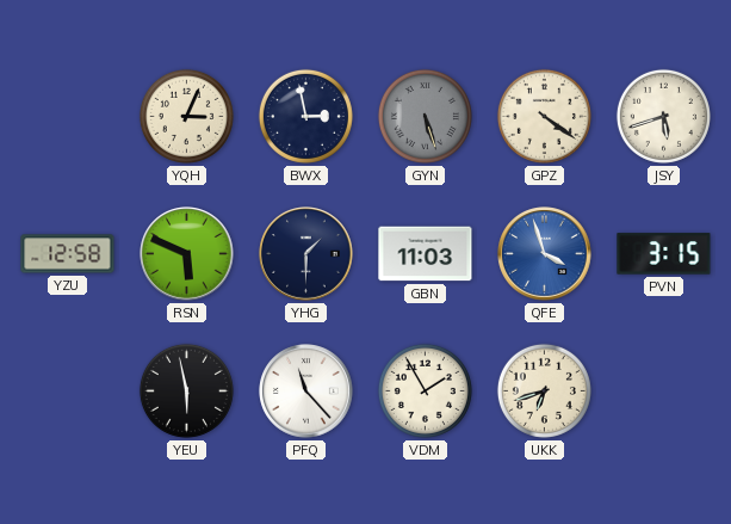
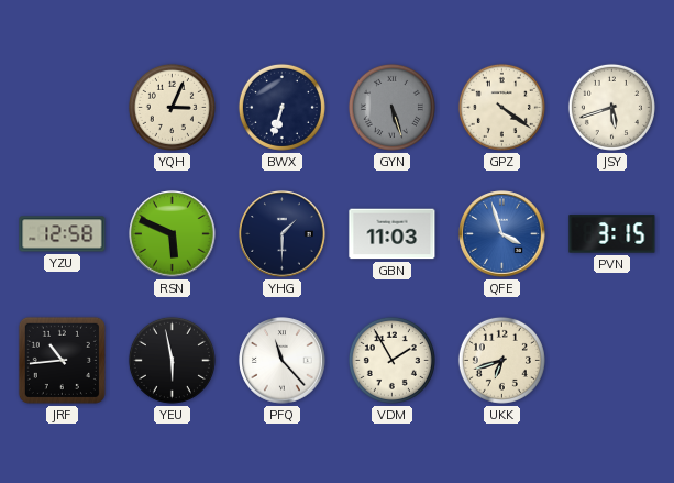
BWX: 2:58 -> 6:33 (281, 107)
JRF: none -> 10:44 (62, 360)
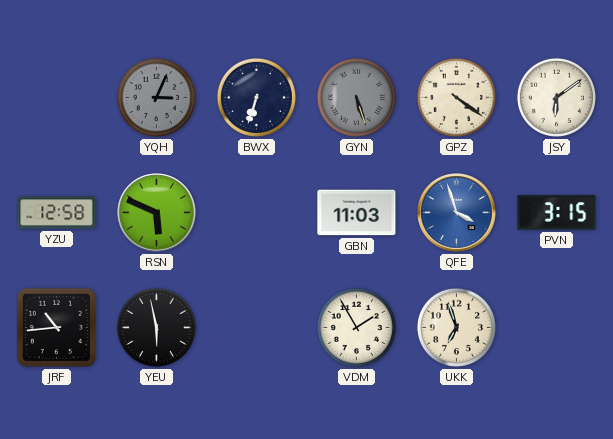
YQH dial: cream -> grey (156, 97)
JSY: 5:42 -> 6:09 (556, 97)
YHG: 1:30 -> none (283, 234)
PFQ: 11:23 -> none (283, 361)
UKK: 6:42 -> 6:57 (456, 327)
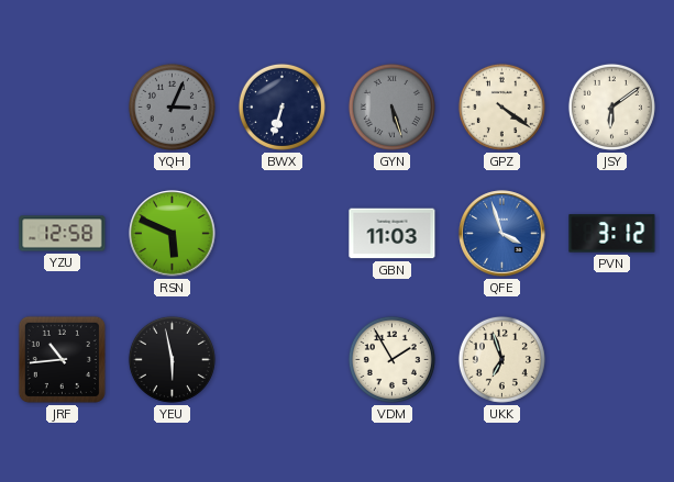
PVN: 3:15 -> 3:12 (612, 234)
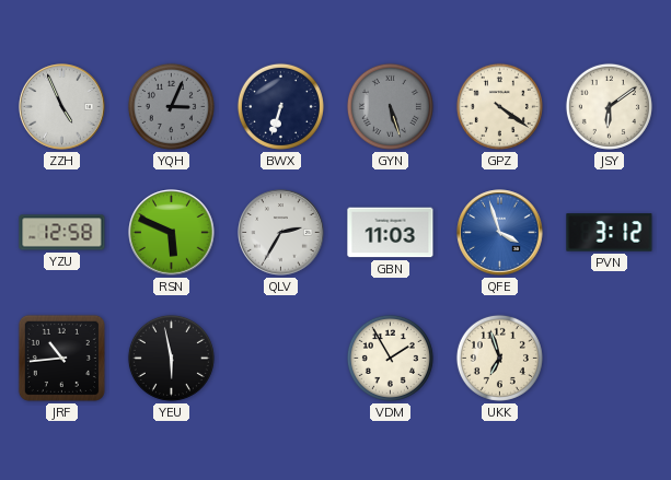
ZZH: none -> 4:56 (62, 107)
QLV: none -> 2:35 (281, 233)
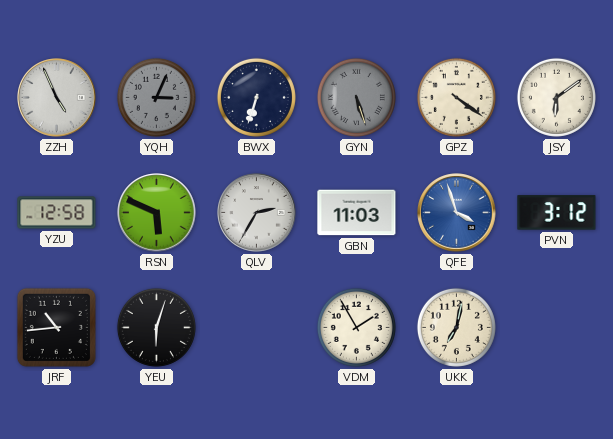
YEU: 5:58 -> 6:03 (156, 327)
UKK: 6:57 -> 7:02 (456, 327)
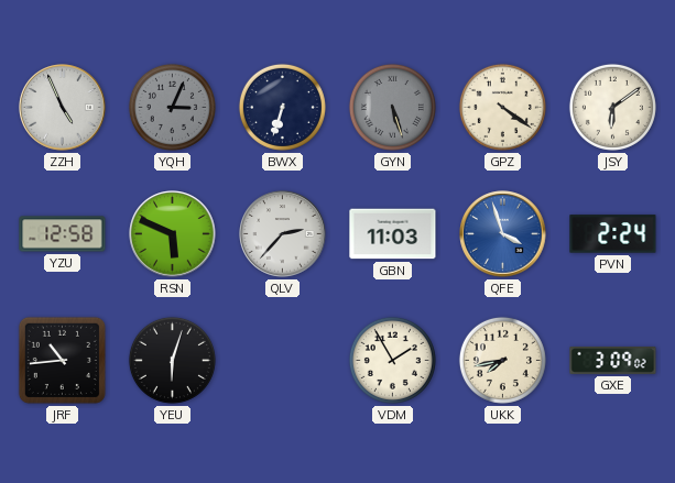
QLV: 2:35 -> 2:37 (283, 234)
PVN: 3:12 -> 2:24 (613, 234)
UKK: 7:02 -> 7:43 (502, 360)
GXE: none -> 3:09 (613, 360)
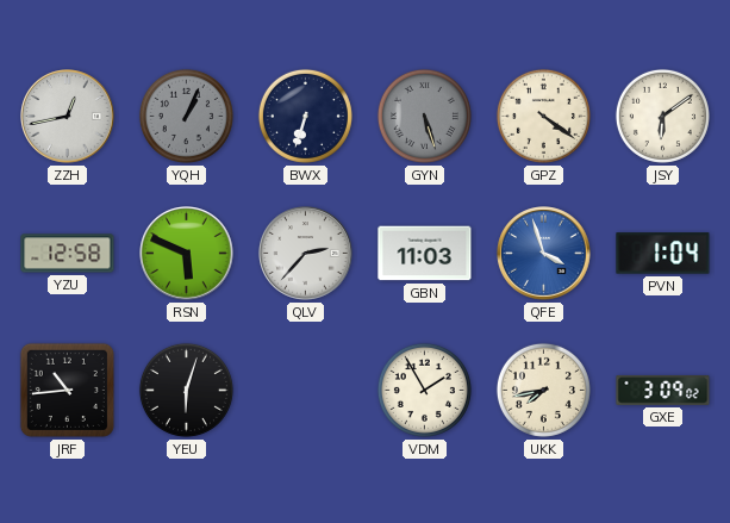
ZZH: 4:56 -> 12:43 (68, 117)
YQH: 3:04 -> 1:04 (186, 116)
PVN: 2:24 -> 1:04 (663, 254)
